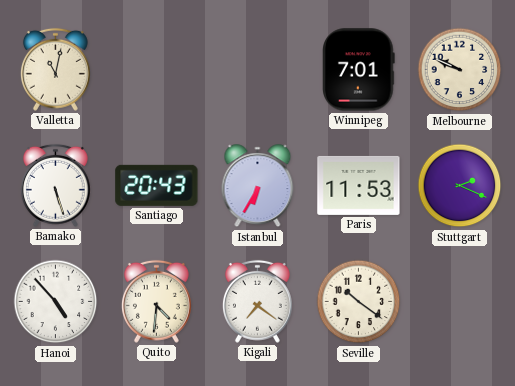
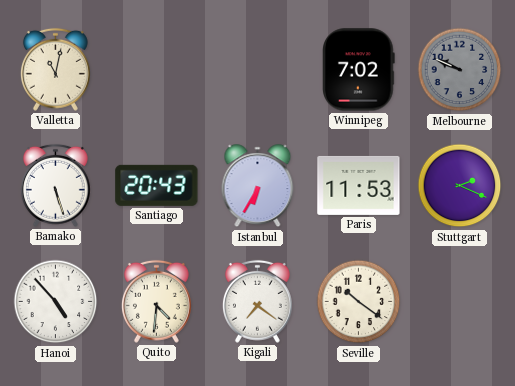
Winnipeg: 7:01 -> 7:02 (359, 70)
Melbourne dial: cream -> grey (460, 70)
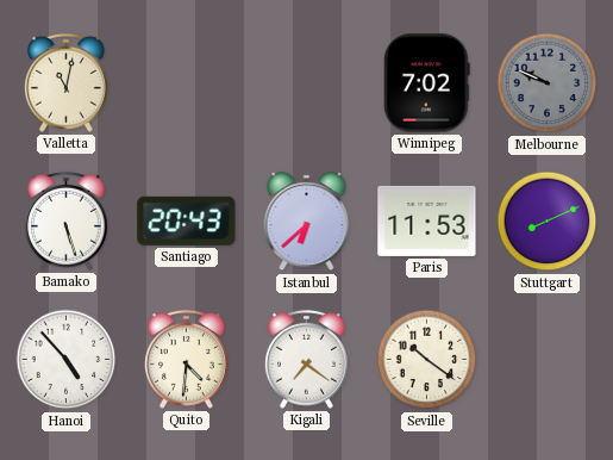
Istanbul: 6:35 -> 6:38 (307, 222)
Stuttgart: 2:19 -> 8:11 (548, 222)
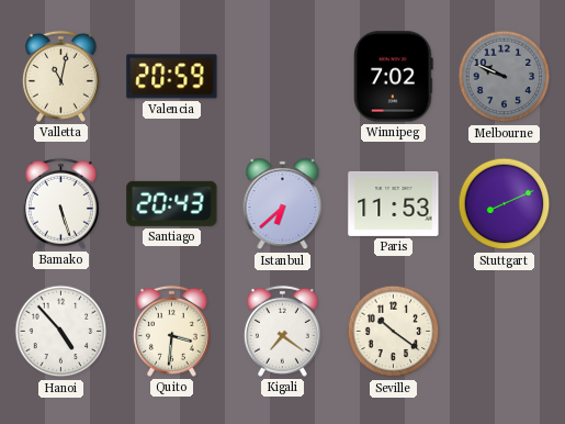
Valencia: none -> 20:59 (172, 77)
Quito: 4:31 -> 3:31 (171, 331)
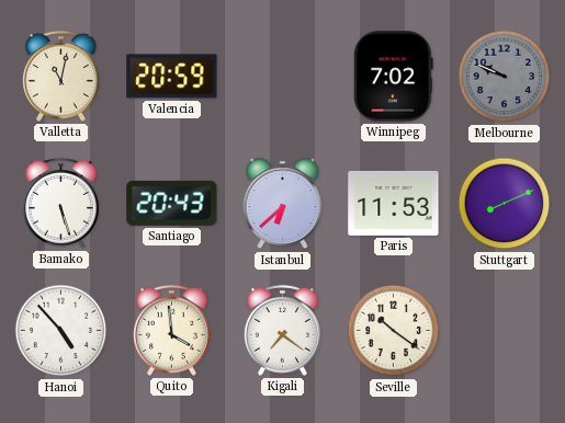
Quito: 3:31 -> 3:59 (171, 330)
